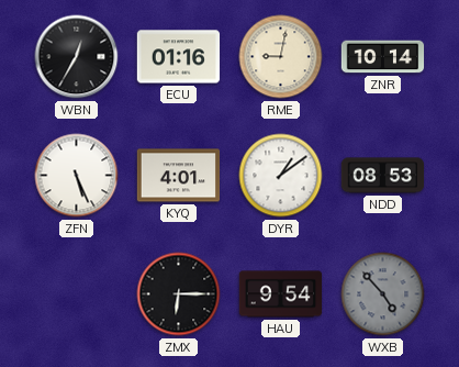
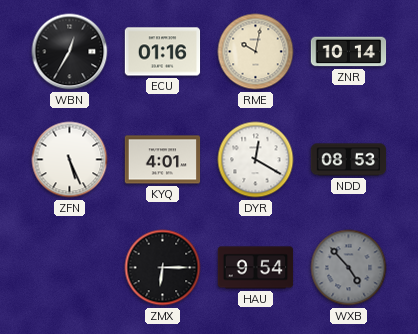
RME: 9:02 -> 10:02 (256, 52)
DYR: 1:09 -> 12:20 (256, 160)
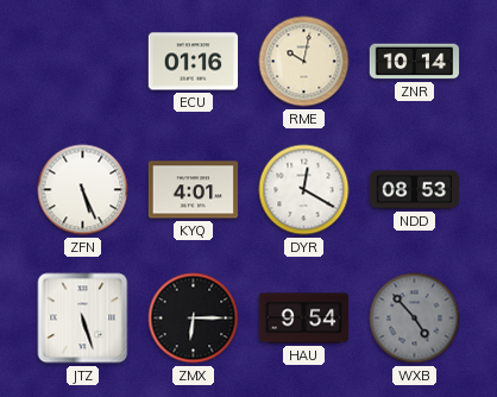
WBN: 12:35 -> none (70, 52)
JTZ: none -> 5:27 (83, 319)
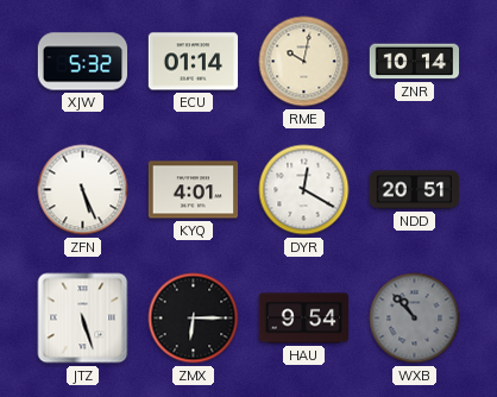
XJW: none -> 5:32 (83, 62)
ECU: 01:16 -> 01:14 (194, 62)
NDD: 08:53 -> 20:51 (415, 190)
WXB: 4:53 -> 10:53 (415, 319)
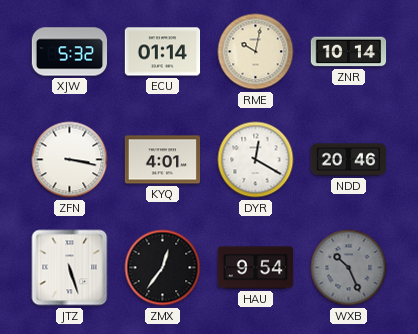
ZFN: 5:26 -> 3:17 (70, 160)
NDD: 20:51 -> 20:46 (349, 160)
ZMX: 6:15 -> 12:36 (163, 268)
WXB: 10:53 -> 10:26 (349, 268)
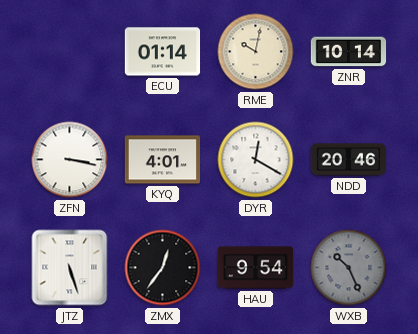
XJW: 5:32 -> none (70, 52)
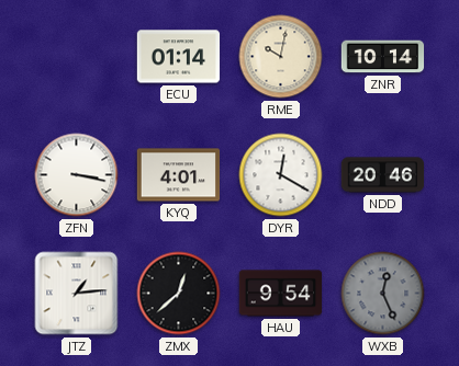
JTZ: 5:27 -> 1:14 (77, 294)
ZMX: 12:36 -> 12:38 (179, 294)
WXB: 10:26 -> 12:26 (383, 294)
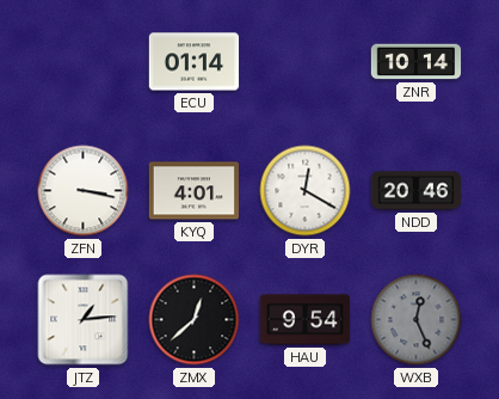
RME: 10:02 -> none (281, 57)
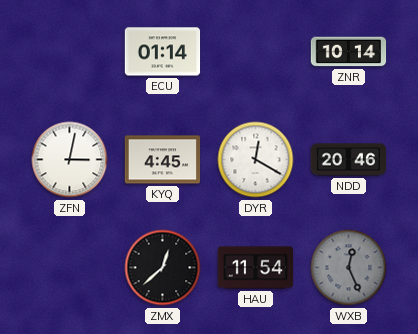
ZFN: 3:17 -> 3:02 (70, 160)
KYQ: 4:01 -> 4:45 (163, 160)
JTZ: 1:14 -> none (84, 320)
HAU: 9:54 -> 11:54 (256, 268)
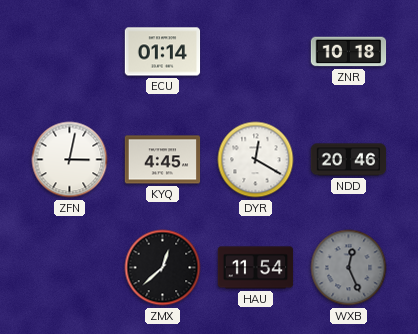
ZNR: 10:14 -> 10:18 (349, 52)
